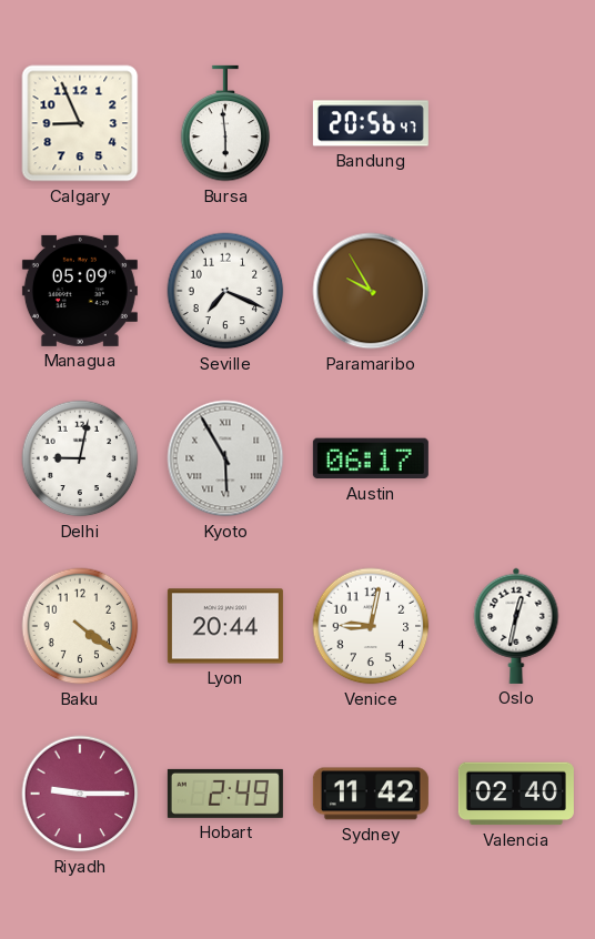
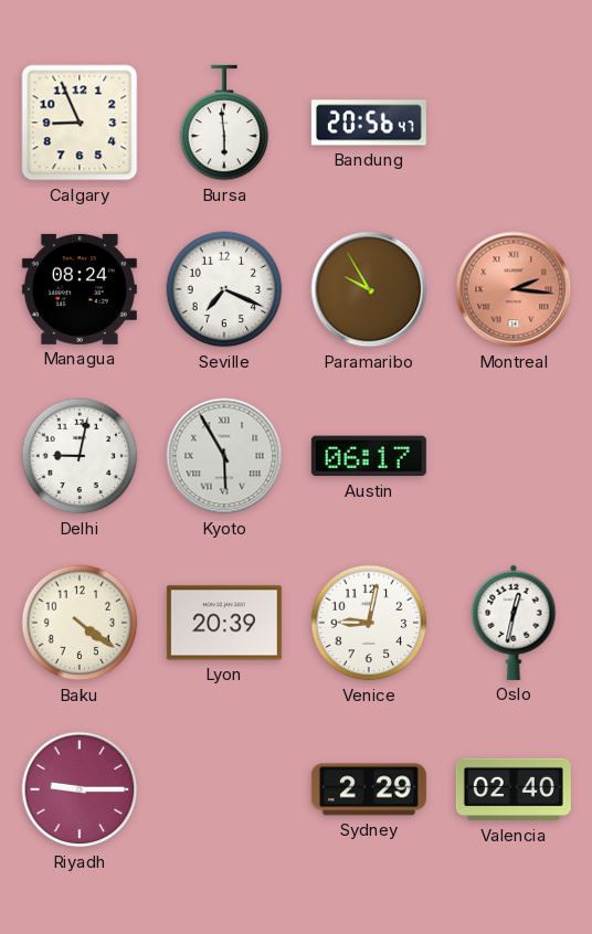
Managua: 05:09 -> 08:24 (80, 289)
Montreal: none -> 2:16 (514, 289)
Lyon: 20:44 -> 20:39 (224, 623)
Hobart: 2:49 -> none (225, 794)
Sydney: 11:42 -> 2:29 (369, 789)
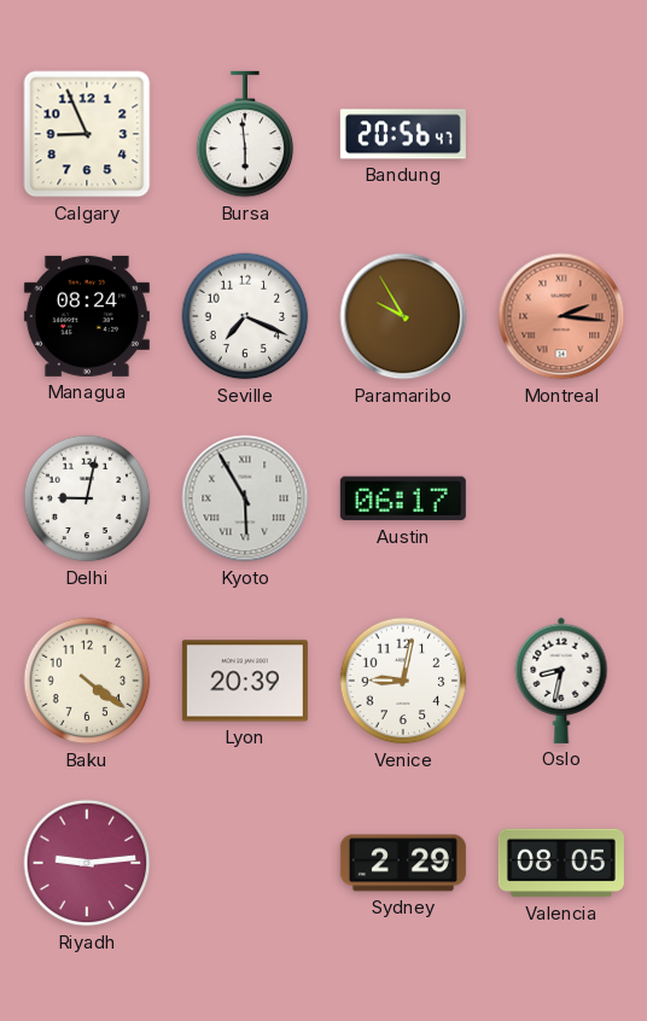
Oslo: 12:32 -> 8:32 (561, 681)
Riyadh: 9:15 -> 9:14 (87, 863)
Valencia: 02:40 -> 08:05 (561, 863)
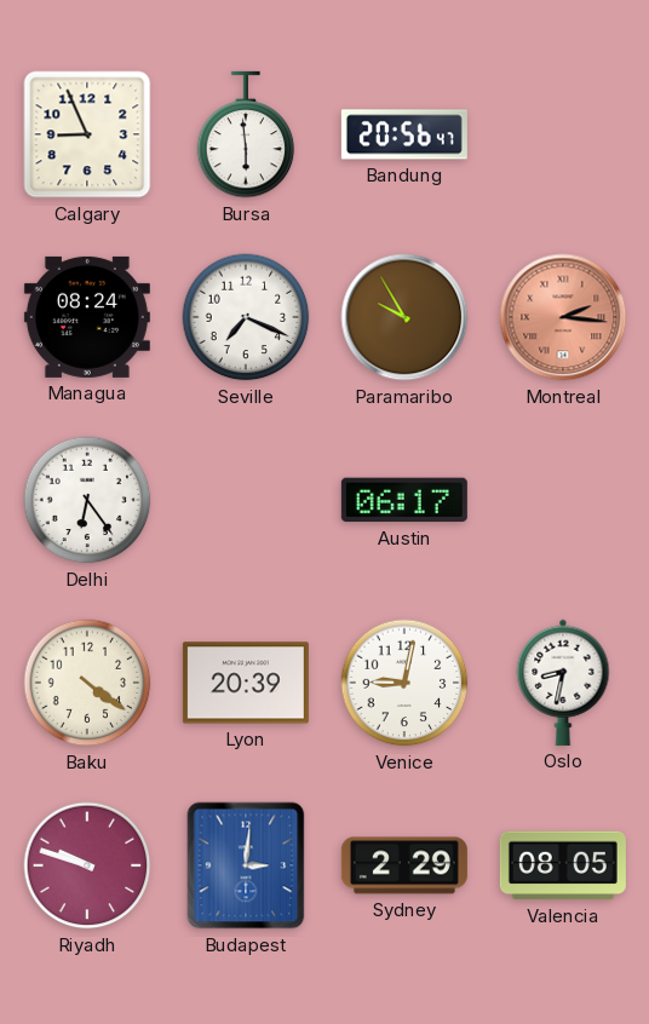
Delhi: 9:02 -> 6:24 (87, 500)
Kyoto: 5:55 -> none (245, 498)
Riyadh: 9:14 -> 9:48 (87, 865)
Budapest: none -> 3:01 (246, 865)
